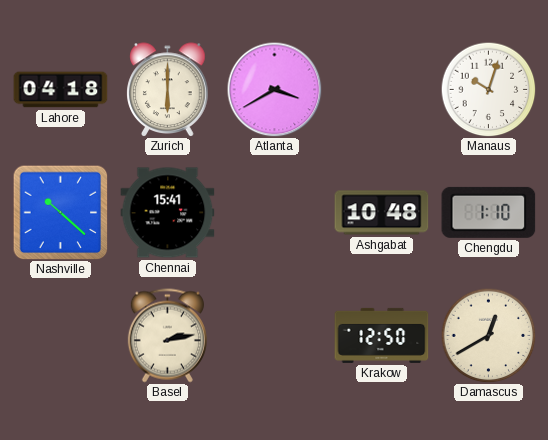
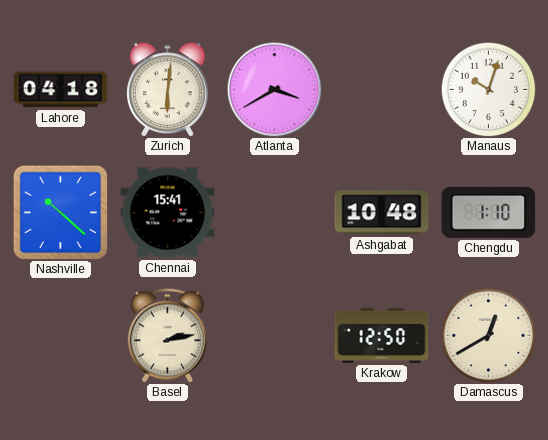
Zurich: 6:00 -> 6:01 (168, 90)
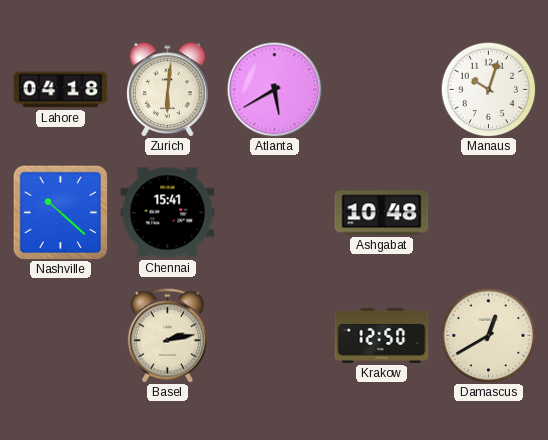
Atlanta: 3:40 -> 5:40 (274, 89)
Chengdu: 1:10 -> none (489, 212)
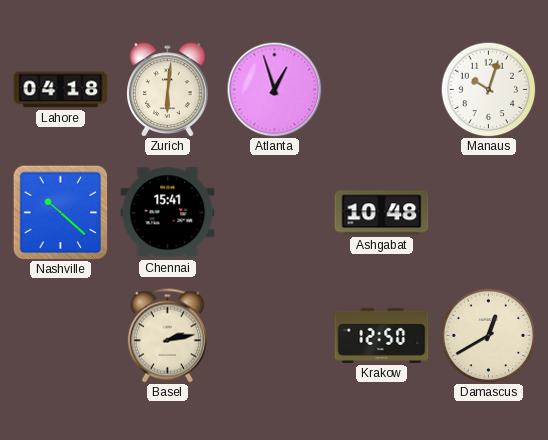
Atlanta: 5:40 -> 12:57 (274, 89)
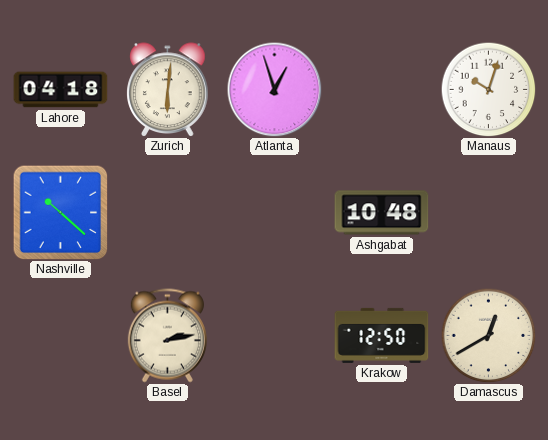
Chennai: 15:41 -> none (168, 213)
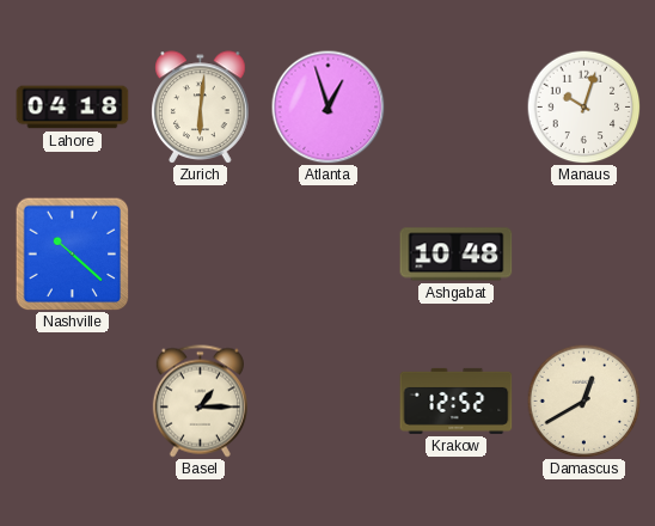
Basel: 2:13 -> 1:15 (200, 402)
Krakow: 12:50 -> 12:52 (457, 400)
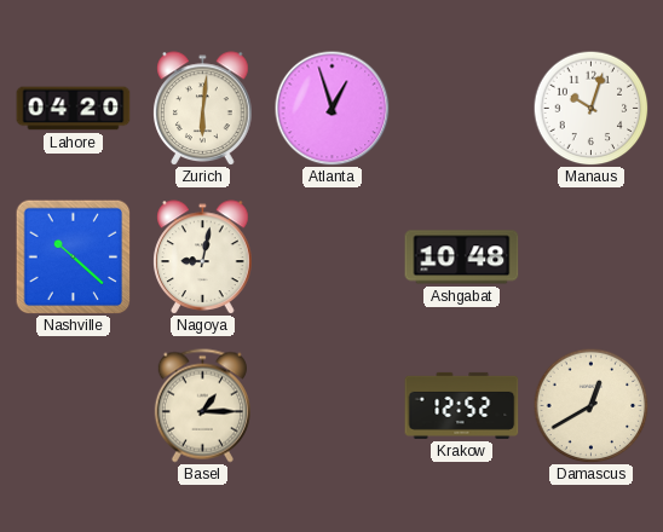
Lahore: 04:18 -> 04:20 (74, 109)
Nagoya: none -> 9:02 (203, 258)
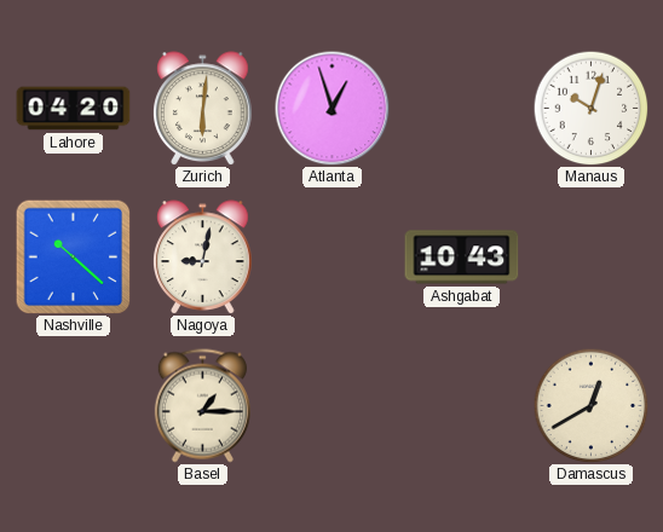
Ashgabat: 10:48 -> 10:43 (462, 258)
Krakow: 12:52 -> none (462, 405)
